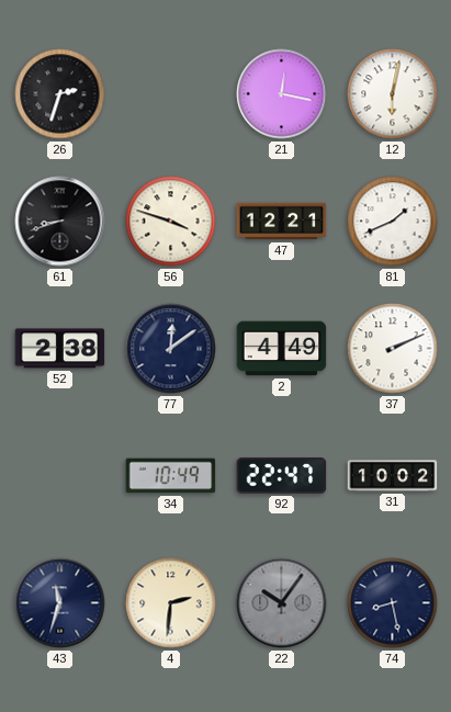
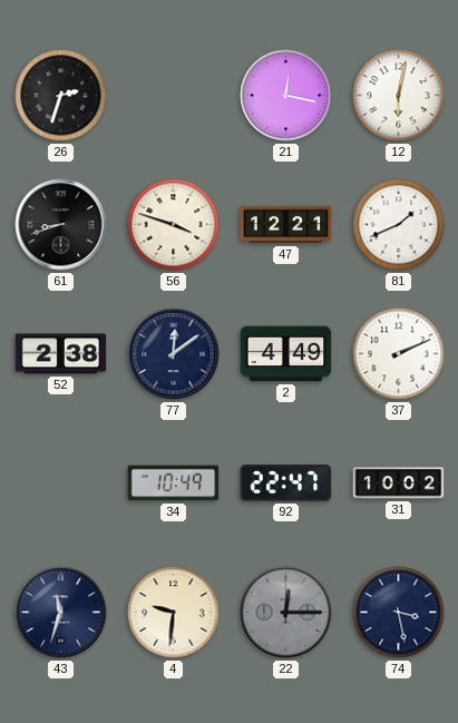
4: 2:31 -> 9:31 (174, 613)
22: 10:06 -> 12:15 (286, 613)
74: 8:28 -> 3:28 (399, 613)
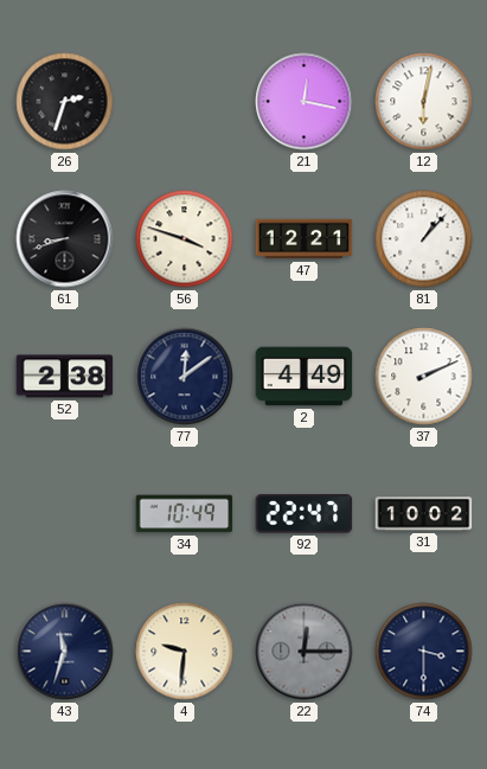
81: 1:41 -> 1:07 (424, 239)
74: 3:28 -> 3:30 (424, 652)
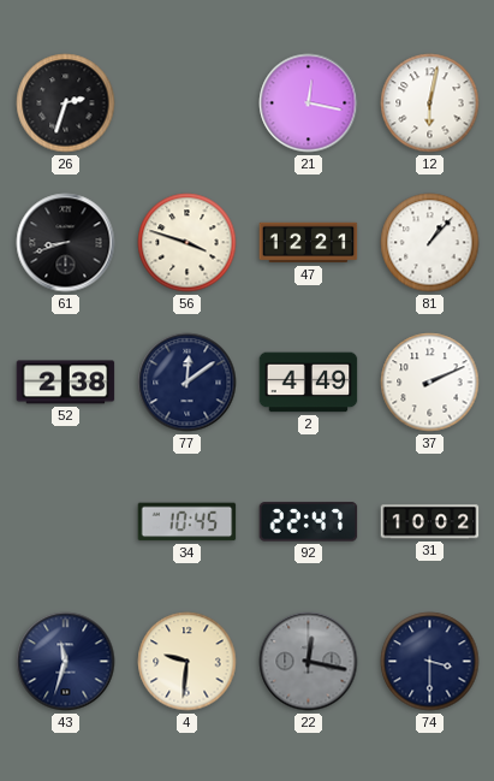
34: 10:49 -> 10:45 (188, 522)
22: 12:15 -> 12:17 (309, 662)
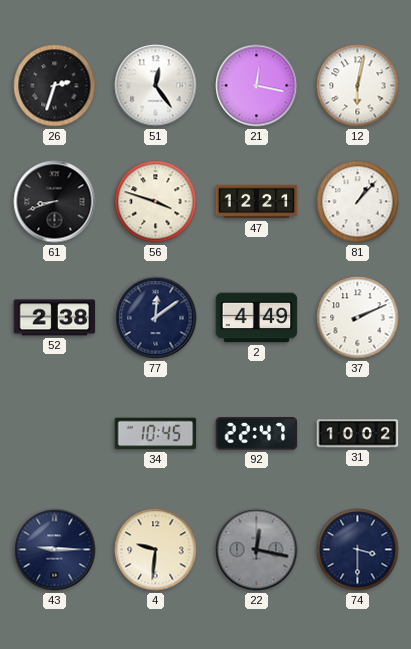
51: none -> 12:24 (156, 86)
43: 11:33 -> 9:15 (55, 550)
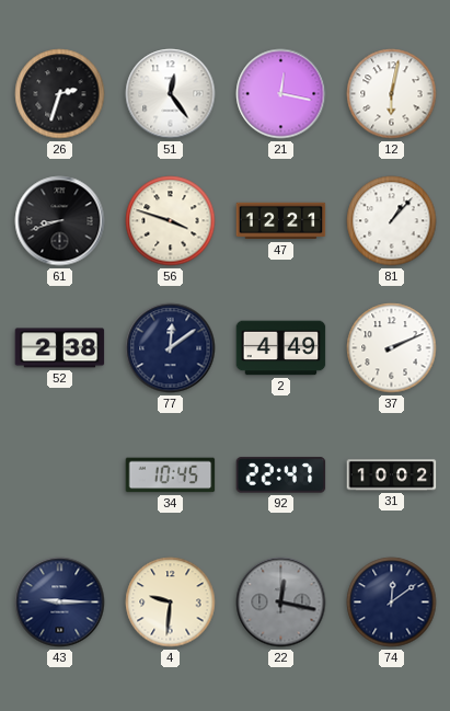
74: 3:30 -> 12:09 (392, 603)
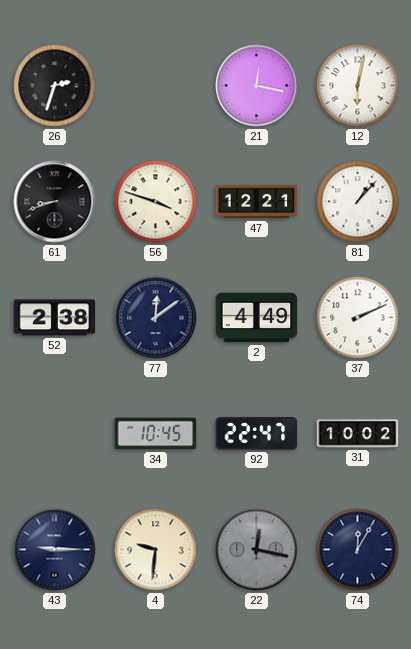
51: 12:24 -> none (171, 94)
74: 12:09 -> 12:05 (358, 550)
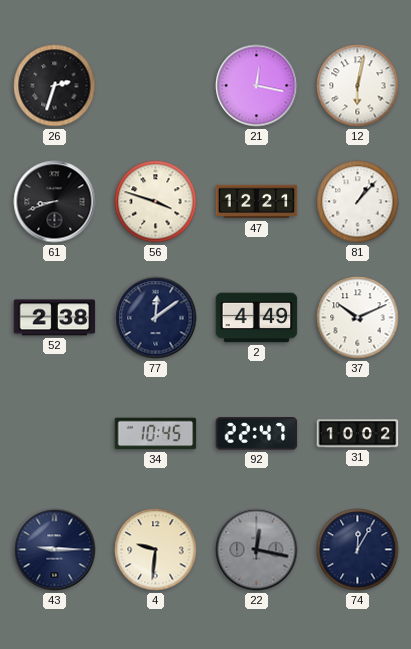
37: 2:11 -> 10:11 (358, 318)
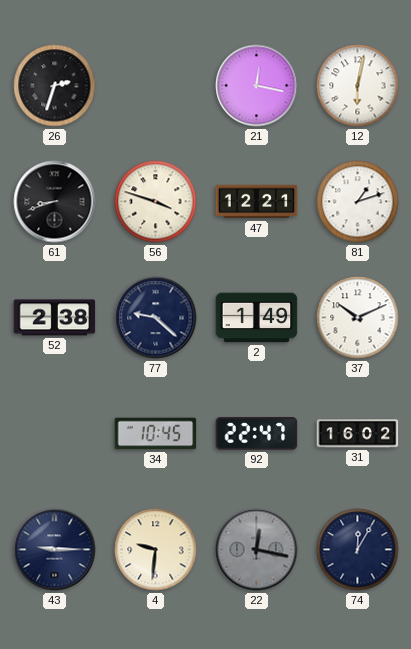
81: 1:07 -> 1:12 (358, 202)
77: 12:09 -> 9:22 (156, 318)
2: 4:49 -> 1:49 (257, 318)
31: 10:02 -> 16:02 (358, 434)
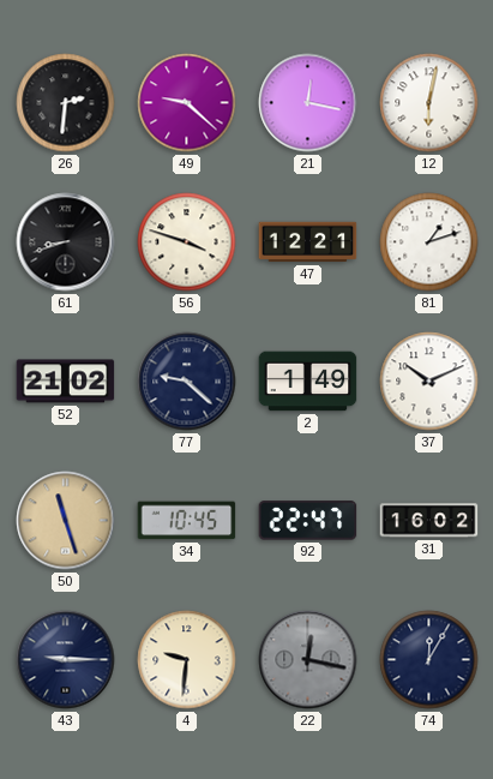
26: 2:33 -> 2:31 (66, 103)
49: none -> 9:22 (187, 103)
52: 2:38 -> 21:02 (66, 382)
50: none -> 11:27 (66, 521)
